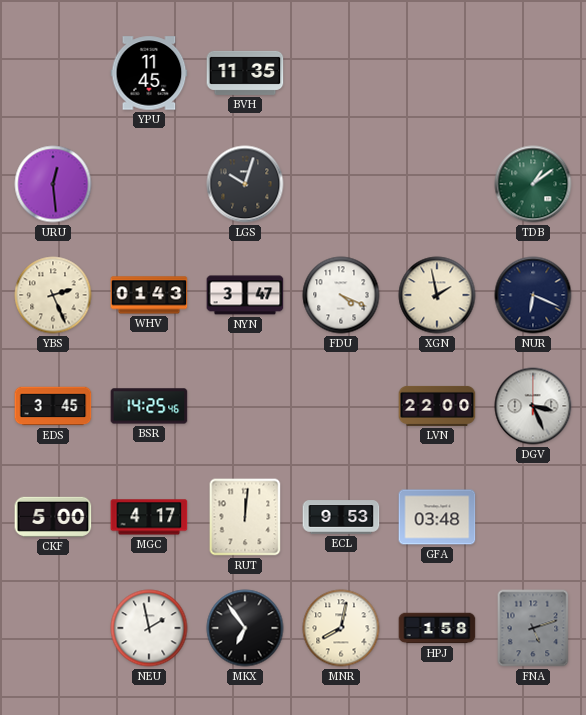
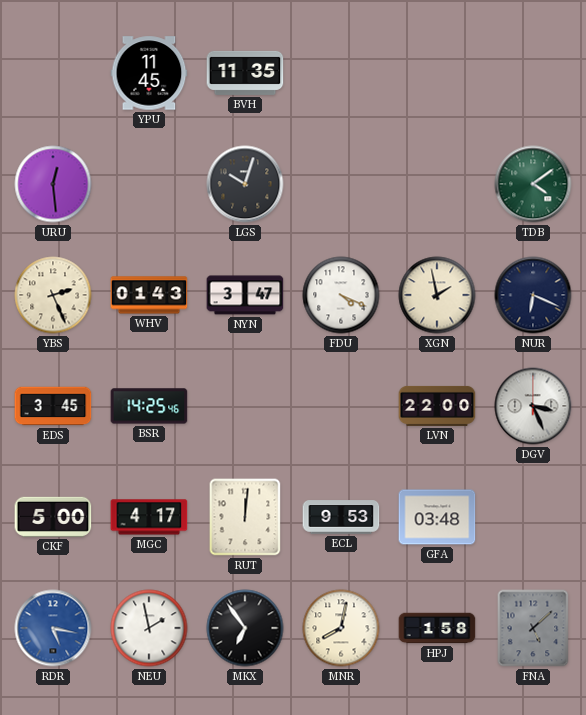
TDB: 1:09 -> 4:09 (533, 184)
RDR: none -> 5:17 (53, 628)
FNA: 5:12 -> 5:08 (533, 628)
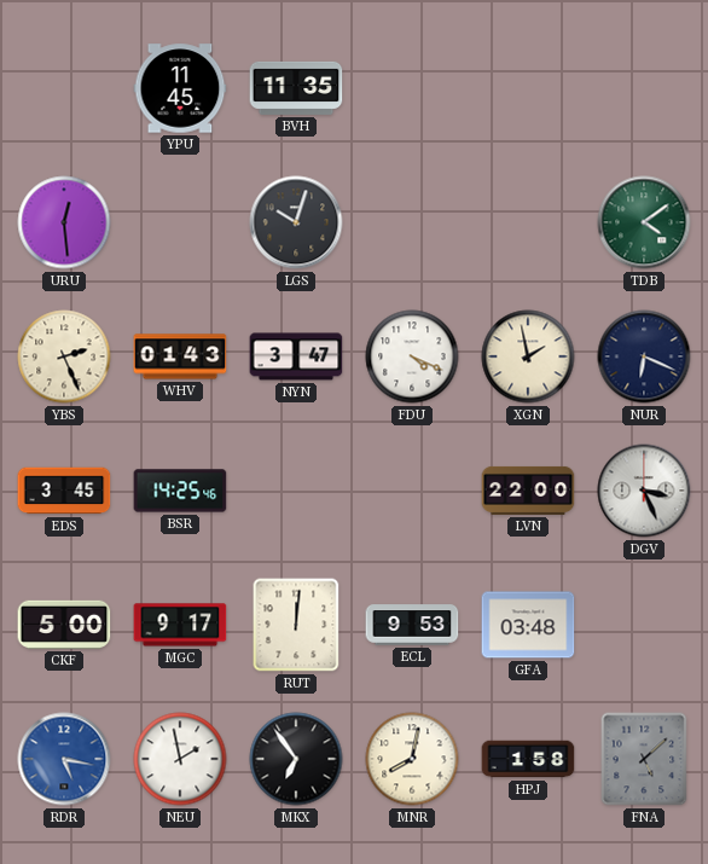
MGC: 4:17 -> 9:17 (180, 625)
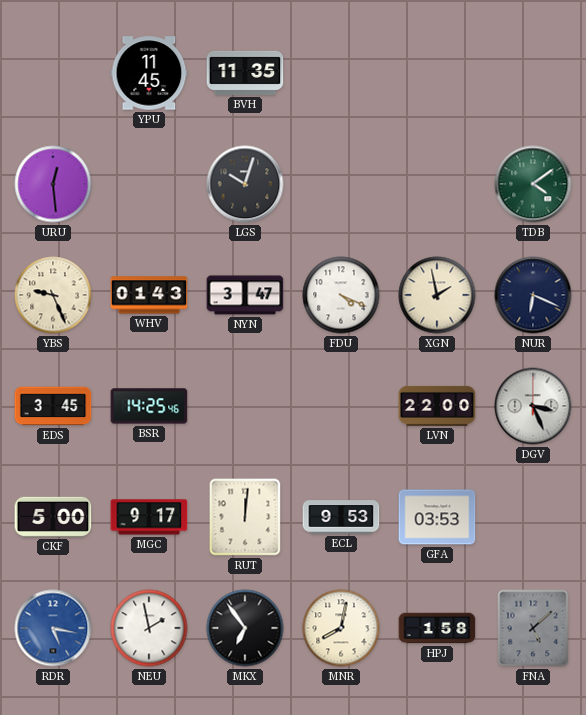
YBS: 2:26 -> 9:26 (53, 295)
GFA: 03:48 -> 03:53 (437, 517)
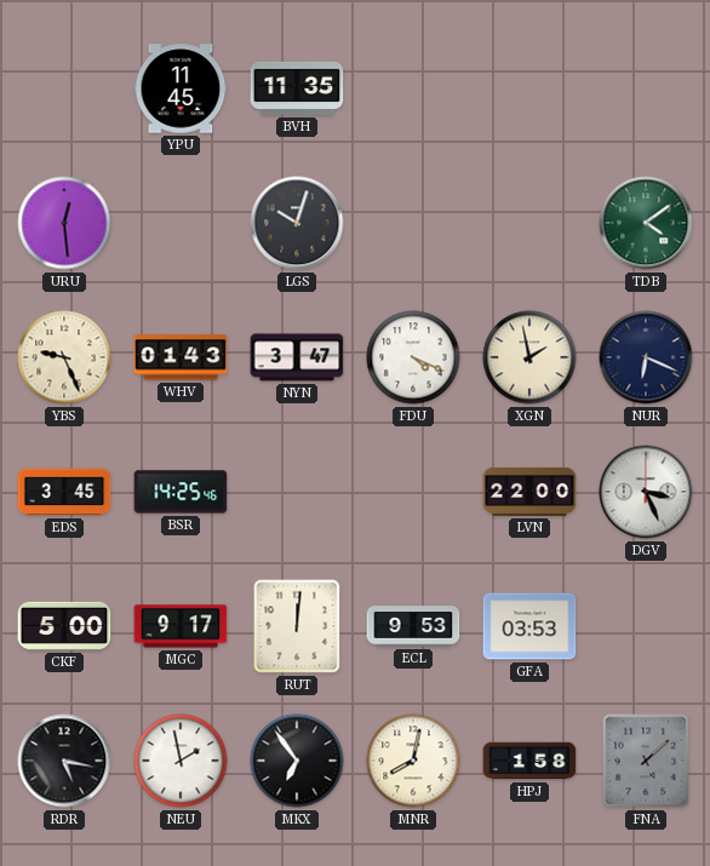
RDR dial: blue -> black (64, 761)
